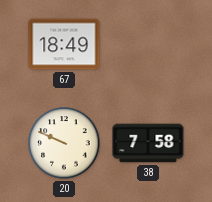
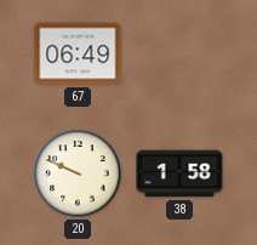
67: 18:49 -> 06:49 (78, 53)
38: 7:58 -> 1:58 (179, 173)
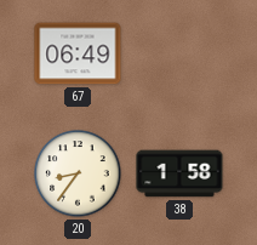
20: 9:49 -> 8:36 (78, 173)
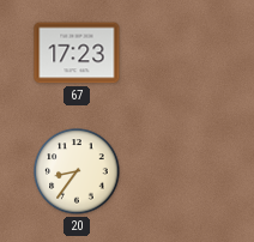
67: 06:49 -> 17:23 (77, 53)
38: 1:58 -> none (179, 173)
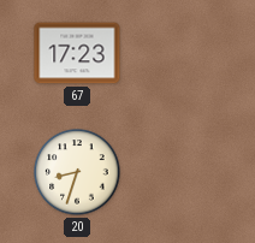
20: 8:36 -> 8:33 (77, 172)
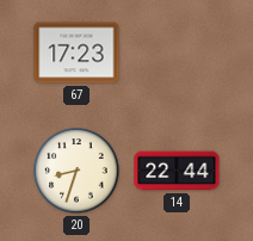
14: none -> 22:44 (177, 171)
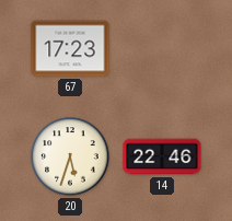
20: 8:33 -> 5:33 (70, 156)
14: 22:44 -> 22:46 (162, 156)
